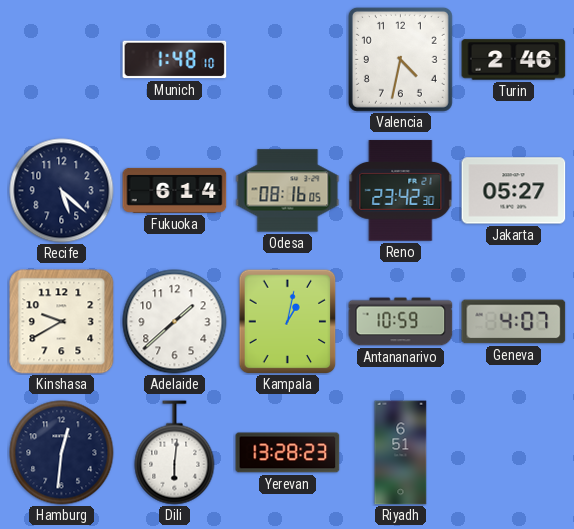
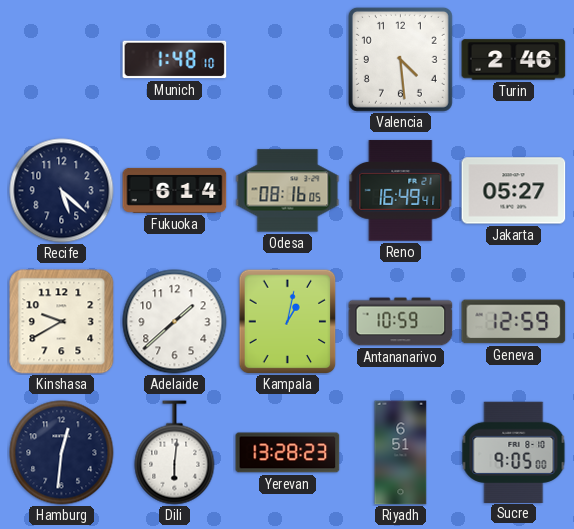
Valencia: 4:32 -> 4:29 (400, 59)
Reno: 23:42 -> 16:49 (401, 191)
Geneva: 4:07 -> 12:59 (514, 322)
Sucre: none -> 9:05 (514, 452)
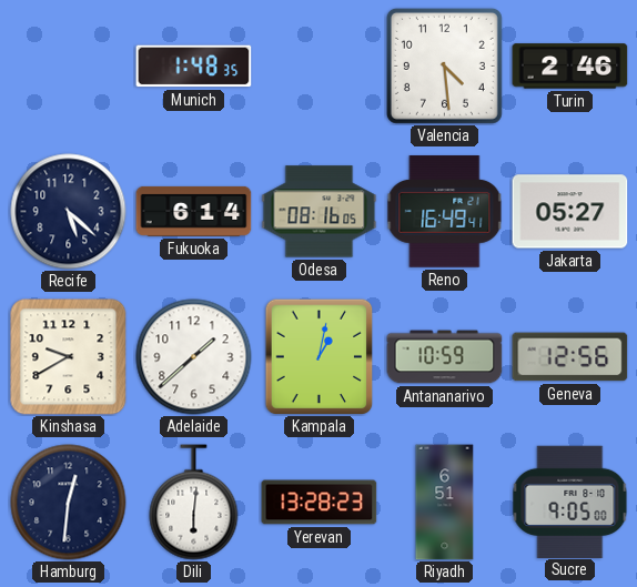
Munich: 1:48:10 -> 1:48:35 (194, 67)
Geneva: 12:59 -> 12:56 (570, 357)
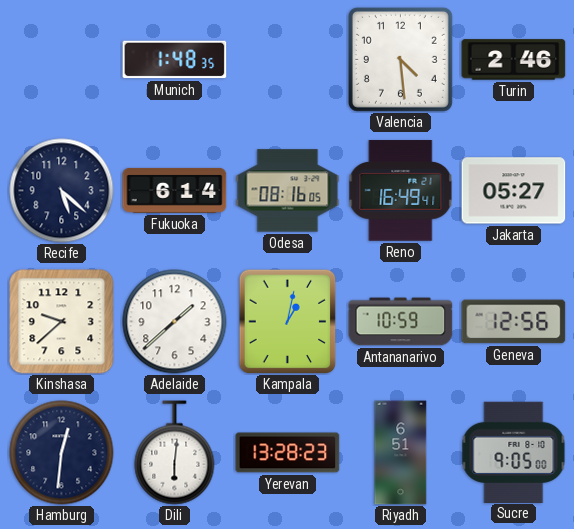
Kinshasa: 9:40 -> 9:38 (62, 322)
